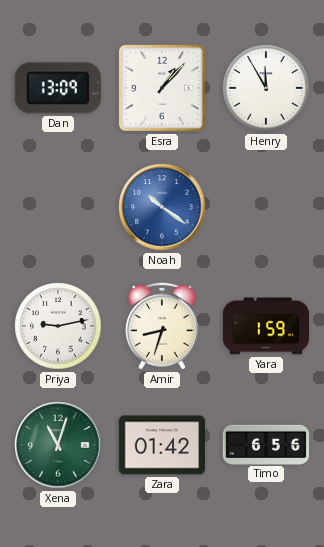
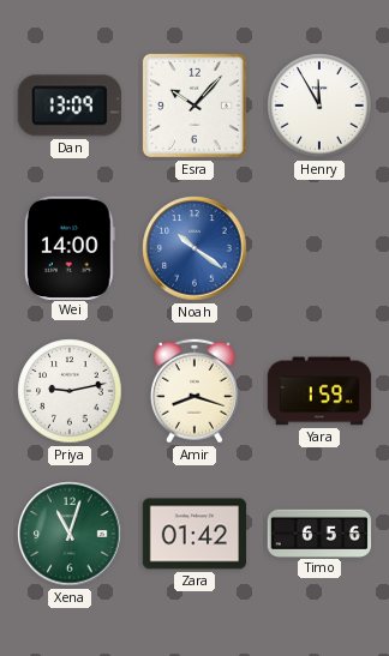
Esra: 1:07 -> 10:07 (194, 106)
Wei: none -> 14:00 (70, 247)
Amir: 8:33 -> 8:18 (194, 391)
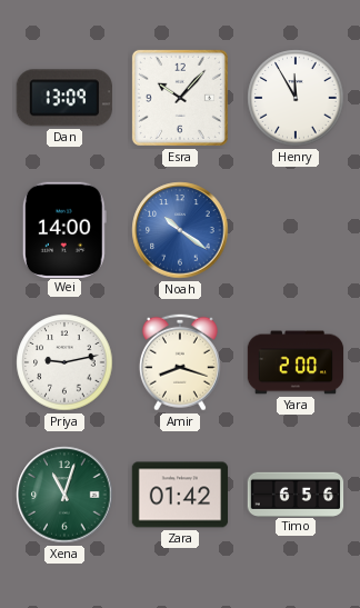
Yara: 1:59 -> 2:00 (296, 362)
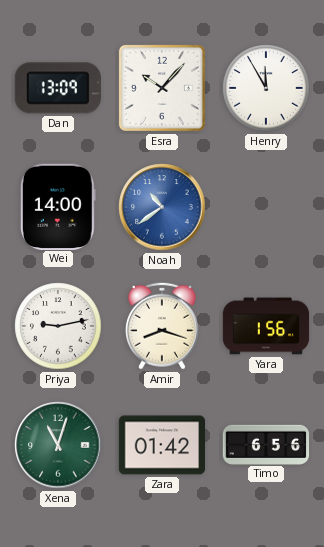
Noah: 10:21 -> 10:39 (162, 207)
Yara: 2:00 -> 1:56 (266, 326)
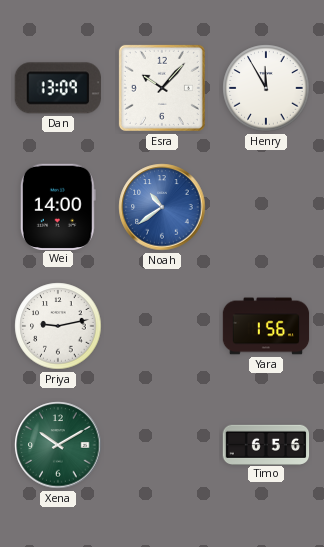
Amir: 8:18 -> none (162, 326)
Xena: 11:03 -> 10:10 (58, 445)
Zara: 01:42 -> none (162, 445)
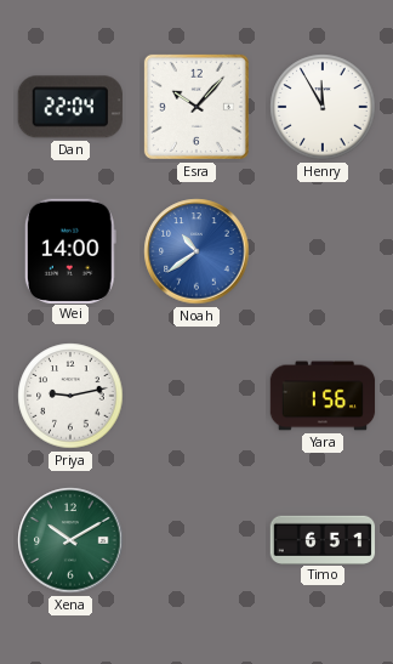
Dan: 13:09 -> 22:04 (70, 107)
Timo: 6:56 -> 6:51 (323, 539)
